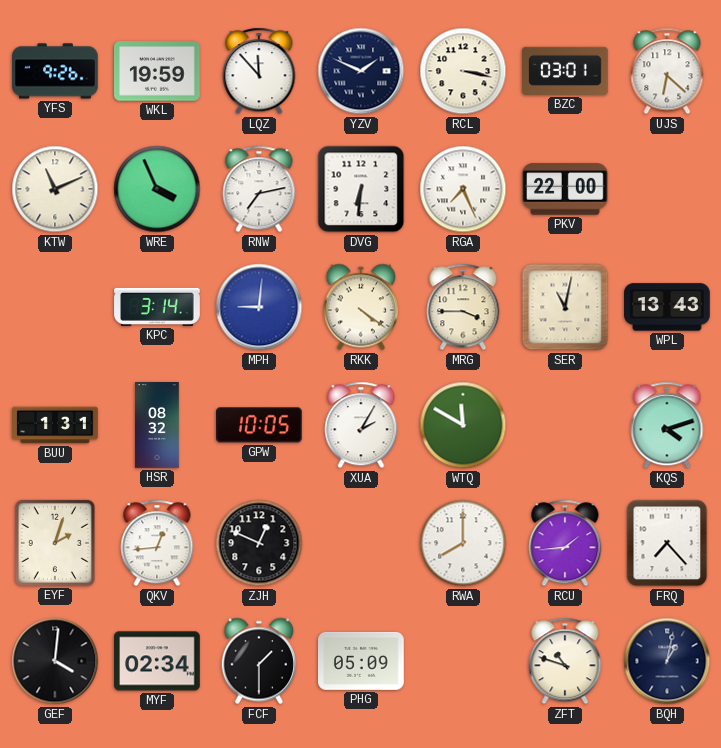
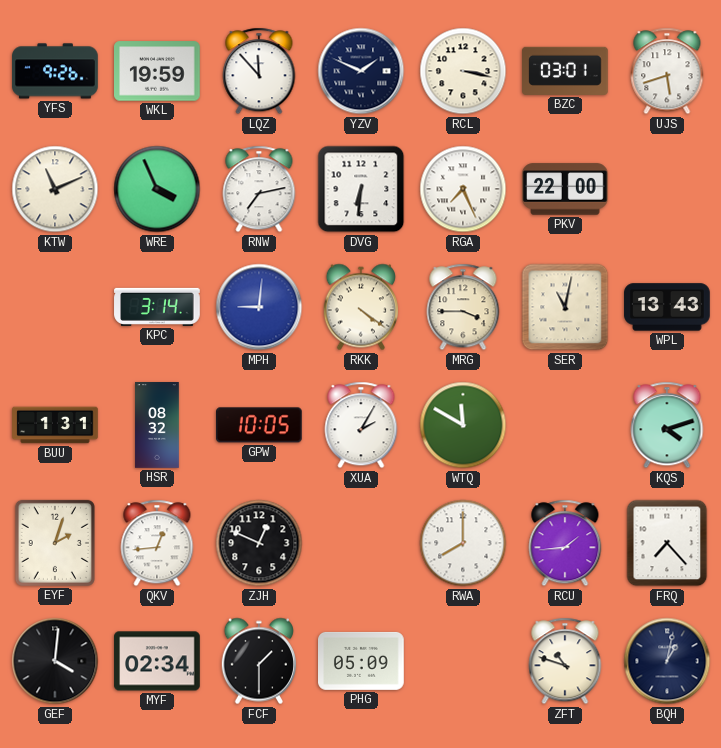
UJS: 6:22 -> 5:42 (667, 71)
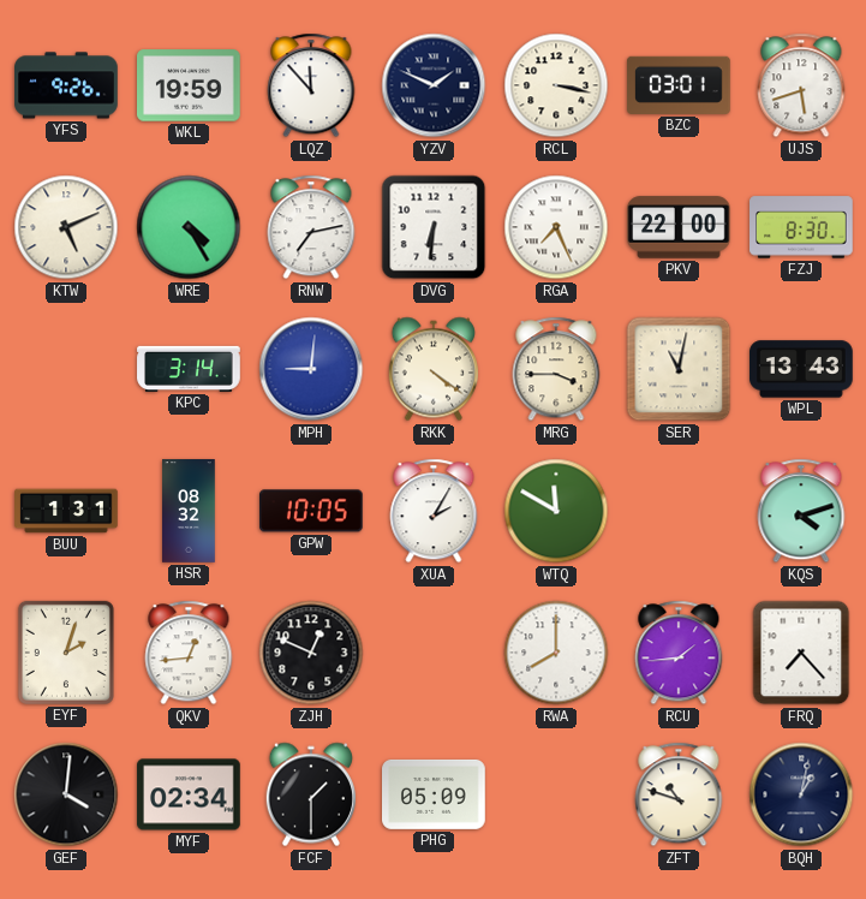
KTW: 11:11 -> 5:11 (66, 227)
WRE: 3:56 -> 4:25 (189, 227)
FZJ: none -> 8:30 (801, 227)
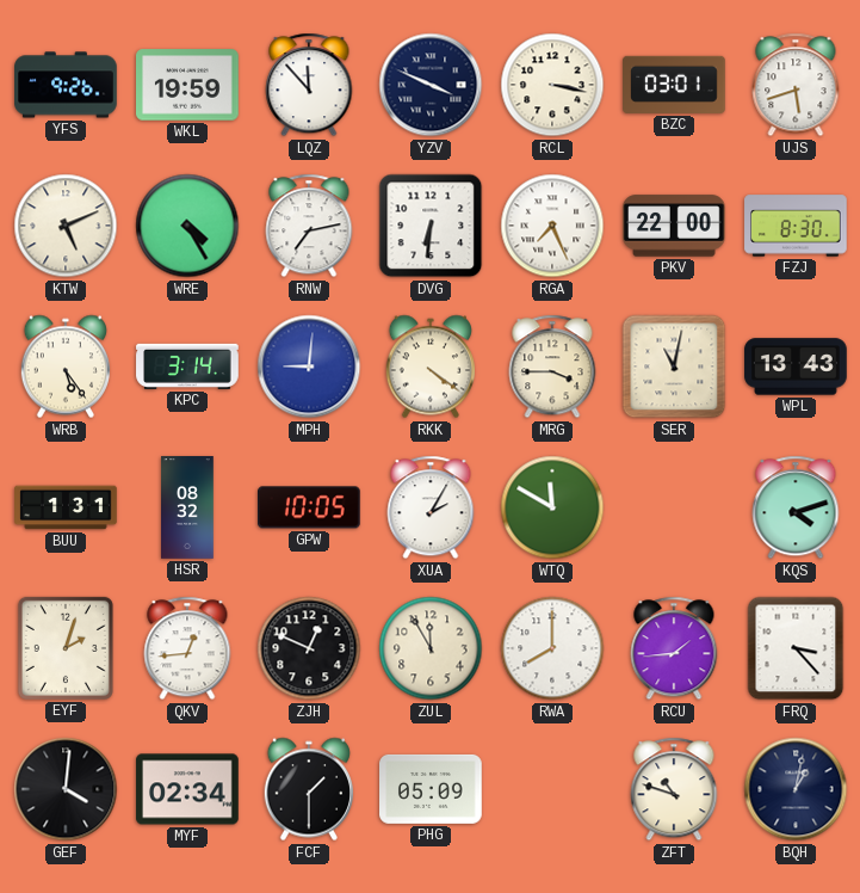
YZV: 1:49 -> 3:49 (431, 85)
WRB: none -> 5:24 (64, 367)
ZUL: none -> 11:55 (431, 648)
FRQ: 7:23 -> 3:23 (796, 648)
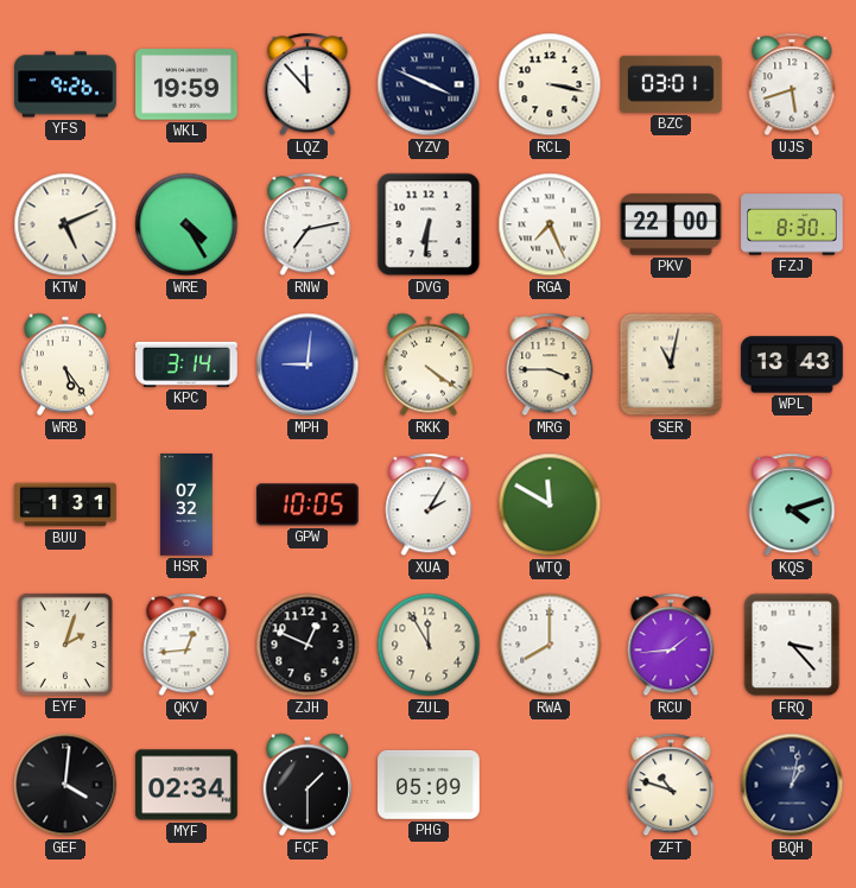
HSR: 08:32 -> 07:32 (186, 505)
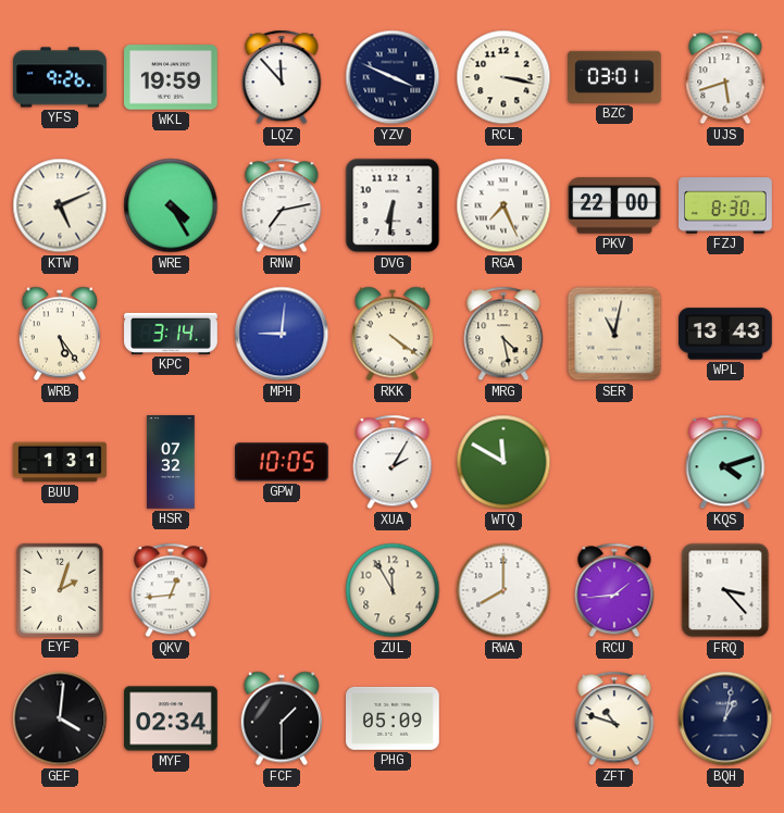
MRG: 3:45 -> 4:28 (503, 334)
ZJH: 12:49 -> none (307, 645)
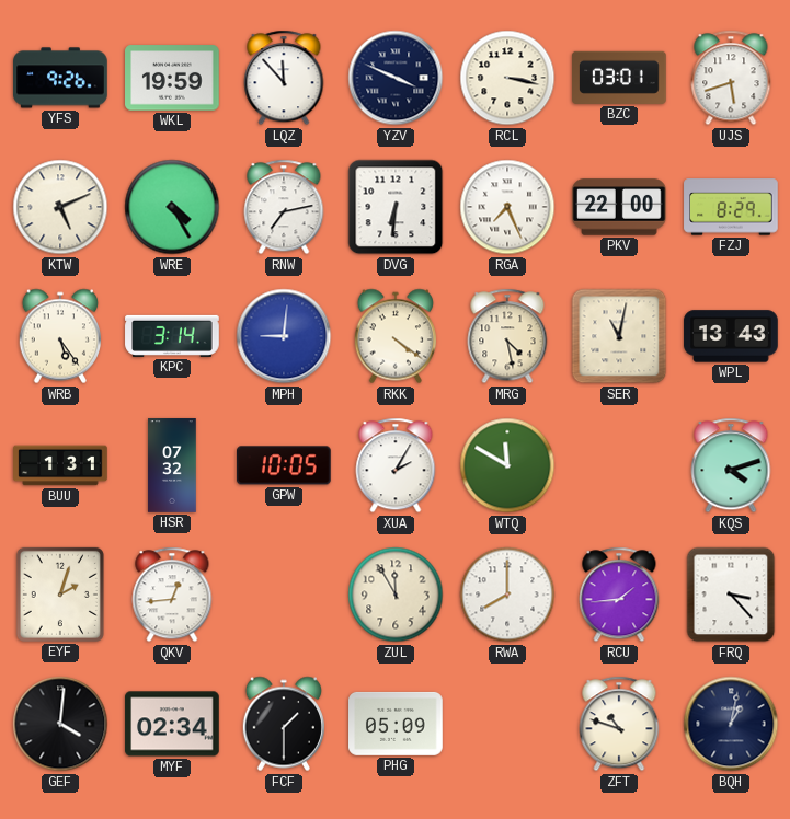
FZJ: 8:30 -> 8:29 (731, 207)
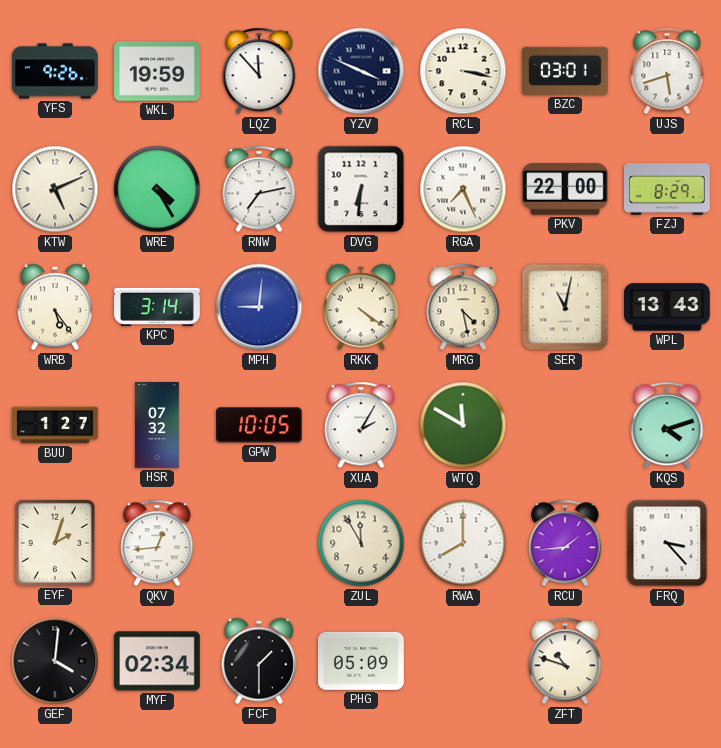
BUU: 1:31 -> 1:27 (55, 425)
BQH: 1:02 -> none (731, 724)
